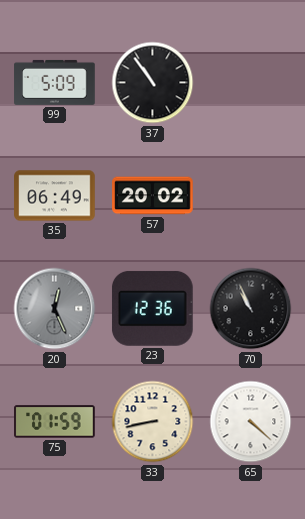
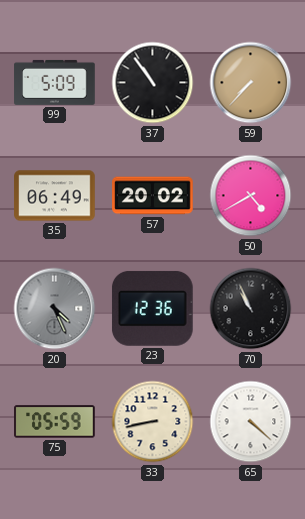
59: none -> 7:37 (251, 83)
50: none -> 4:40 (251, 196)
20: 12:26 -> 4:26 (55, 309)
75: 01:59 -> 05:59 (55, 422)
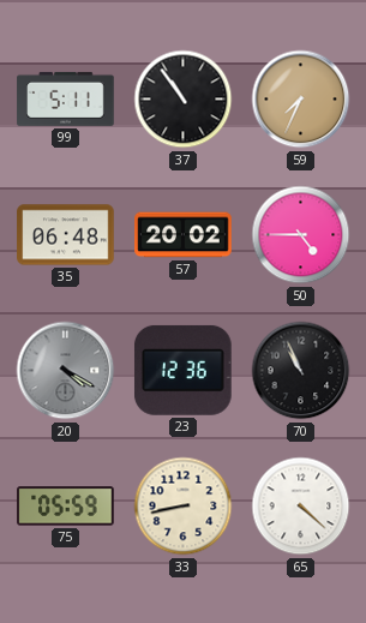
99: 5:09 -> 5:11 (66, 98)
59: 7:37 -> 7:34 (301, 100)
35: 06:49 -> 06:48 (66, 235)
50: 4:40 -> 4:45 (301, 235)
20: 4:26 -> 4:20 (66, 371)
